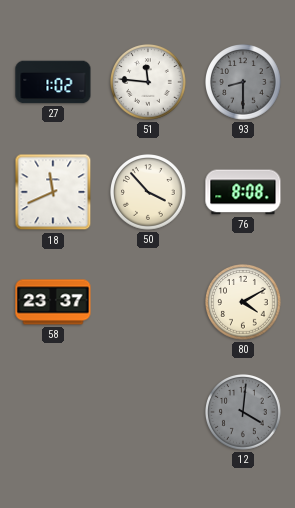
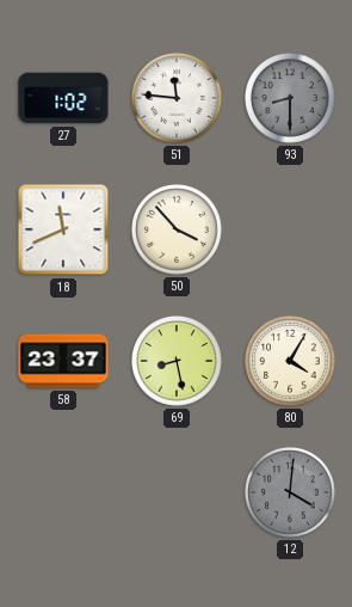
76: 8:08 -> none (243, 192)
69: none -> 8:28 (178, 362)
80: 4:10 -> 4:05 (291, 362)
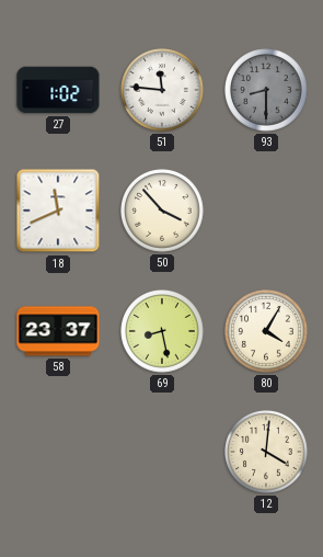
12 dial: grey -> cream (267, 453)
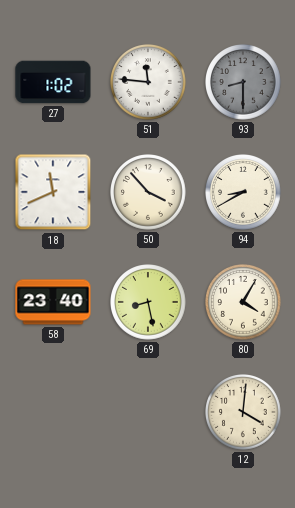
94: none -> 8:40 (244, 193)
58: 23:37 -> 23:40 (53, 302)
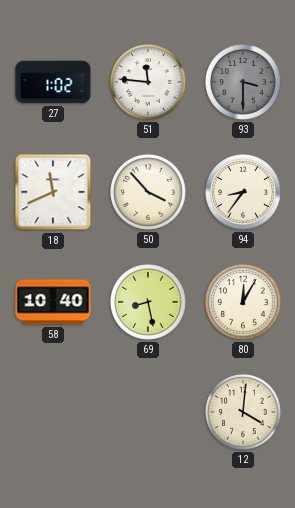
93: 8:30 -> 3:30 (244, 83)
94: 8:40 -> 8:36 (244, 193)
58: 23:40 -> 10:40 (53, 302)
80: 4:05 -> 12:05 (244, 303)
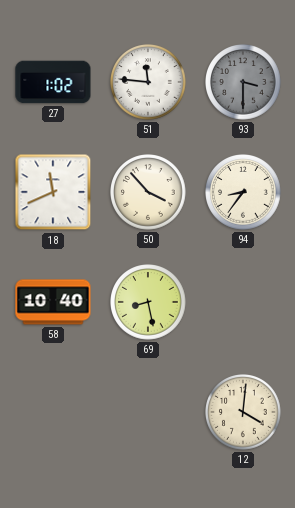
80: 12:05 -> none (244, 303)
